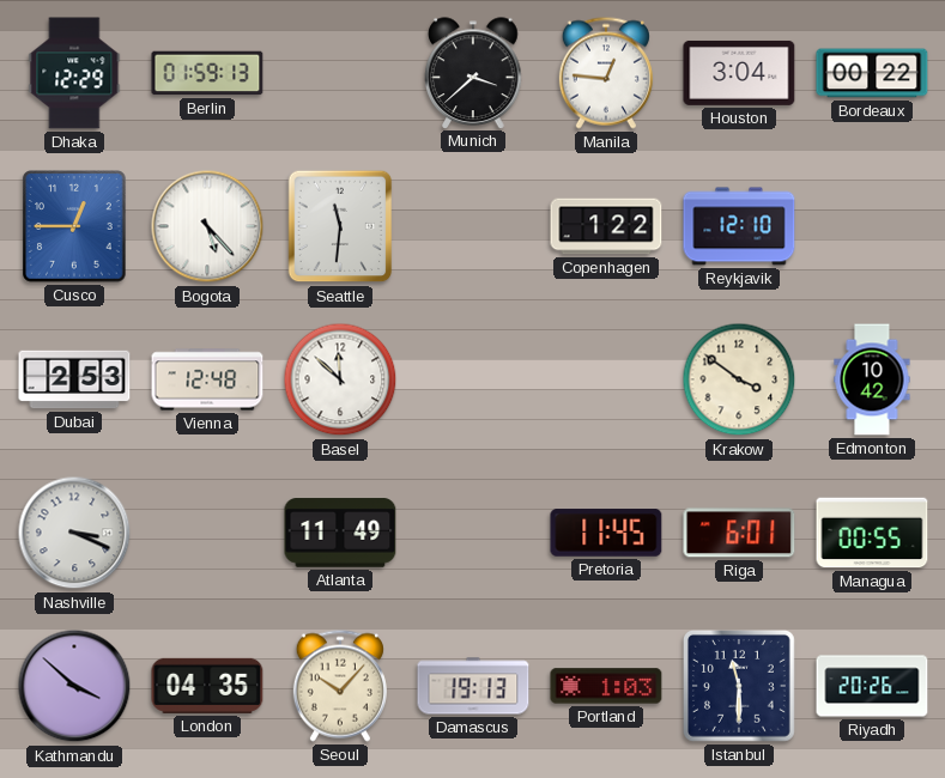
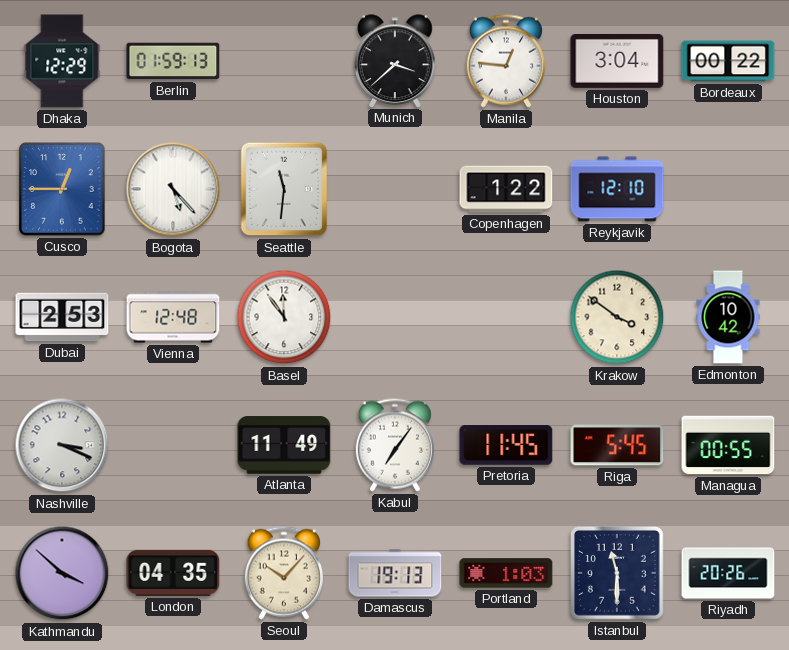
Basel: 11:52 -> 11:54 (284, 317)
Kabul: none -> 7:06 (395, 445)
Riga: 6:01 -> 5:45 (617, 445)
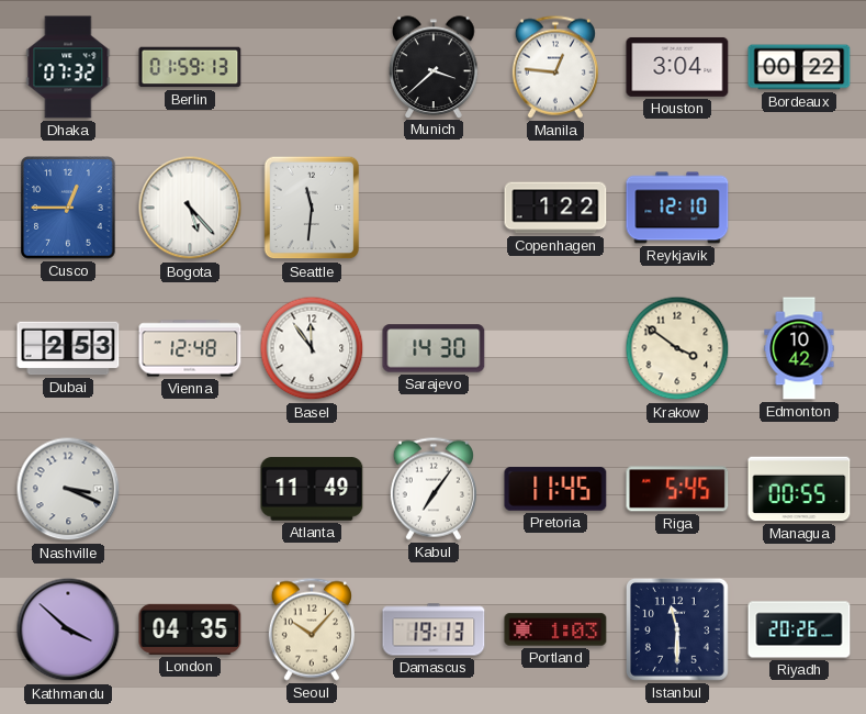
Dhaka: 12:29 -> 07:32 (68, 67)
Sarajevo: none -> 14:30 (434, 348)
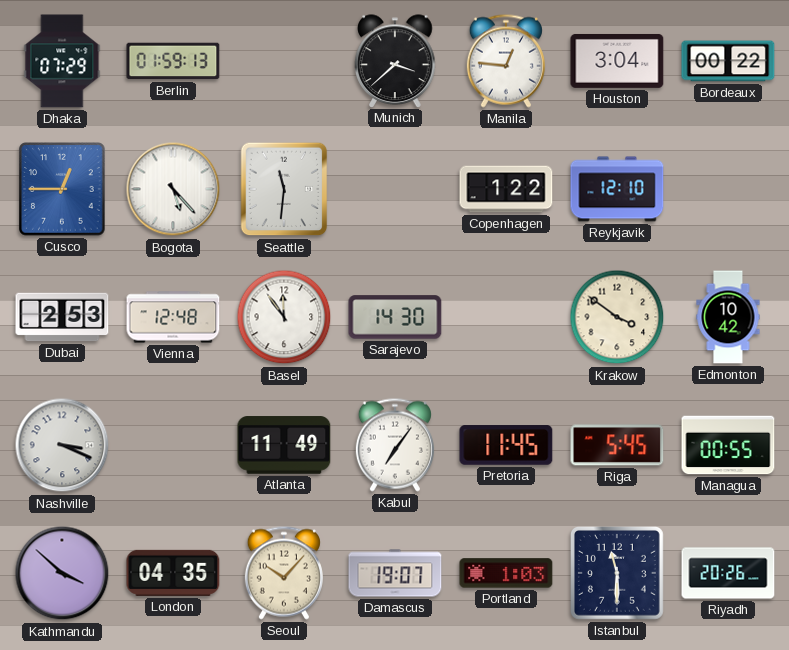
Dhaka: 07:32 -> 07:29 (62, 61)
Damascus: 19:13 -> 19:07 (395, 573)
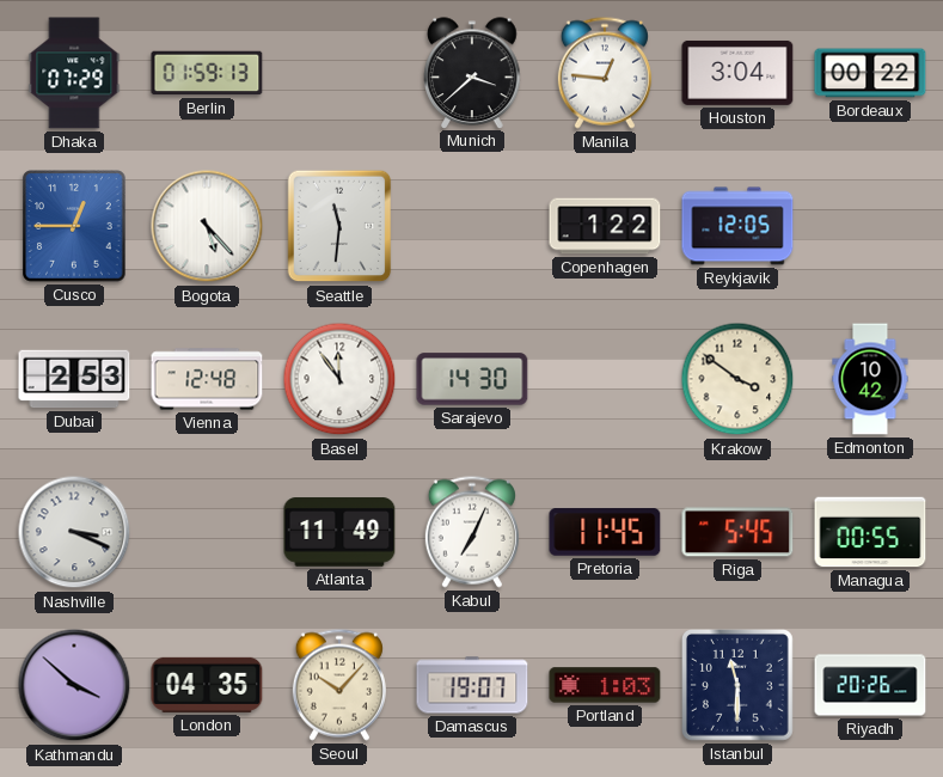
Reykjavik: 12:10 -> 12:05 (737, 226)
Kabul: 7:06 -> 7:04 (472, 532)
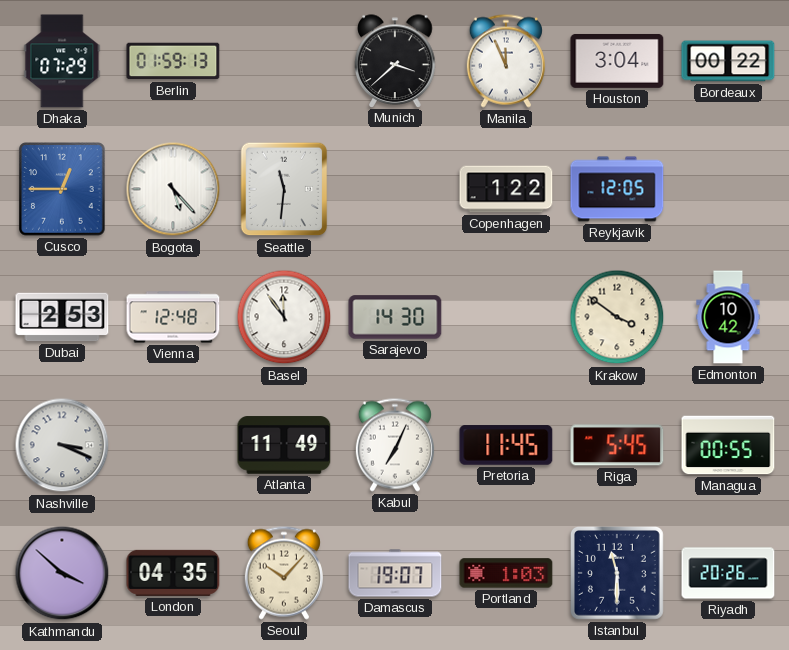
Manila: 12:46 -> 11:56 (506, 61)
